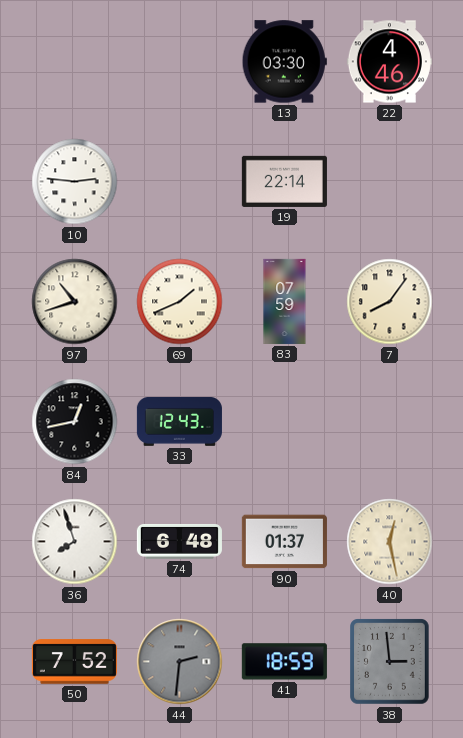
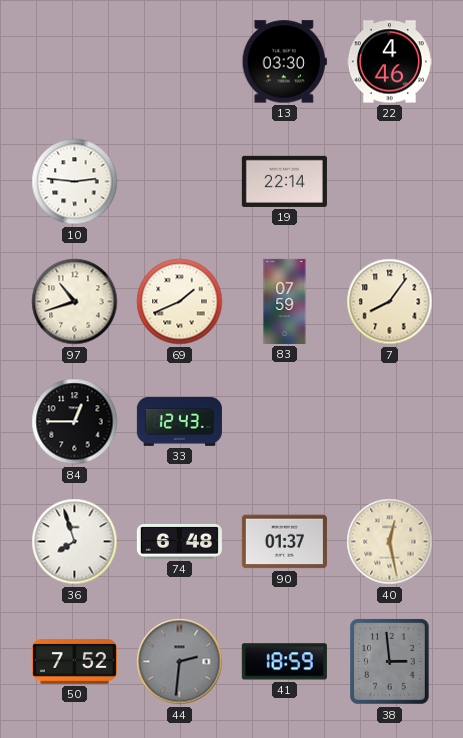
84: 12:43 -> 12:45 (75, 422)
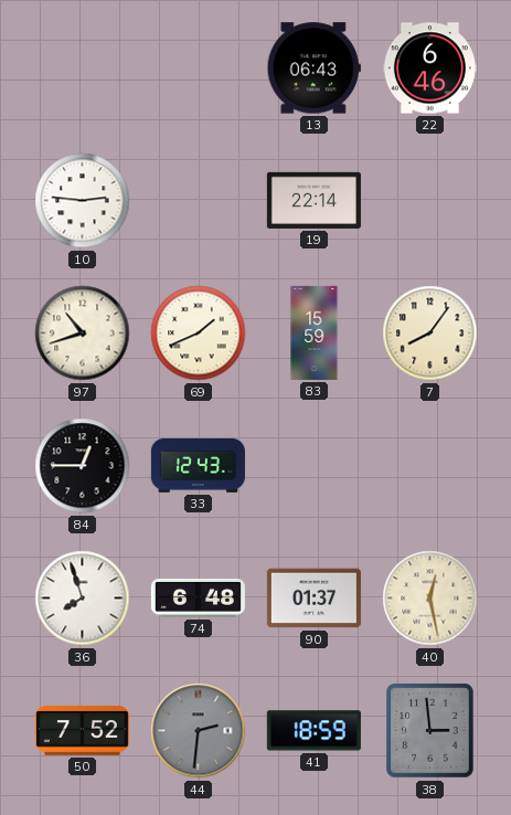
13: 03:30 -> 06:43 (313, 68)
22: 4:46 -> 6:46 (429, 68)
83: 07:59 -> 15:59 (315, 332)
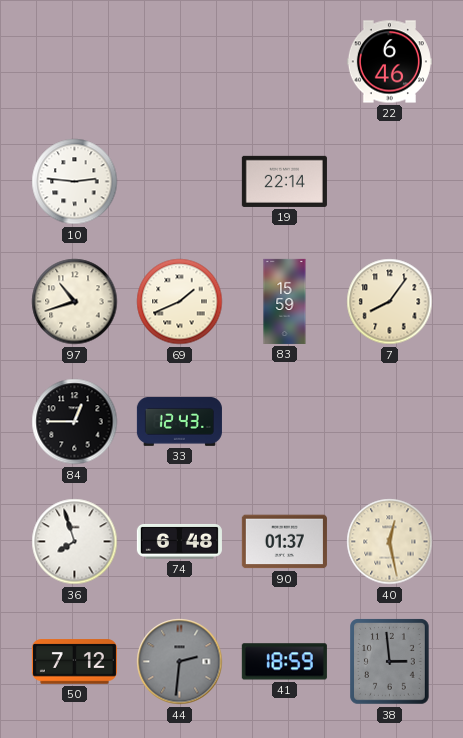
13: 06:43 -> none (313, 68)
50: 7:52 -> 7:12 (74, 662)
